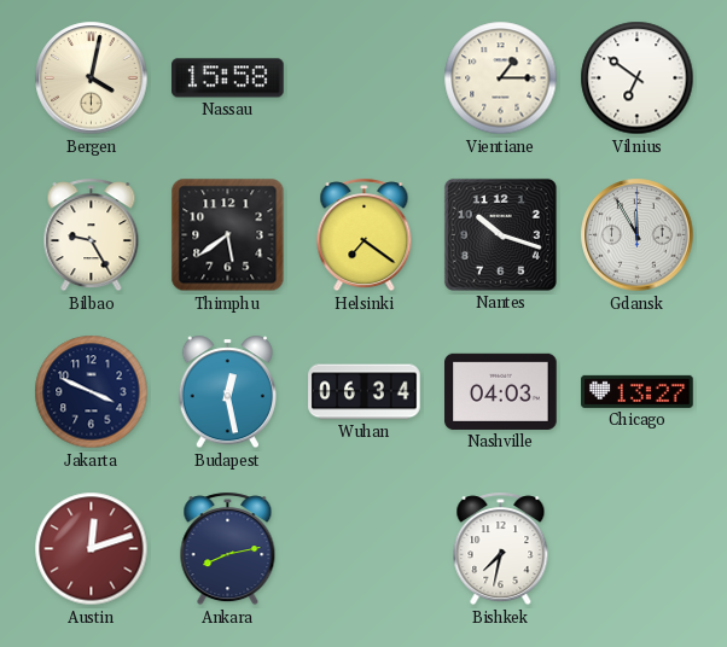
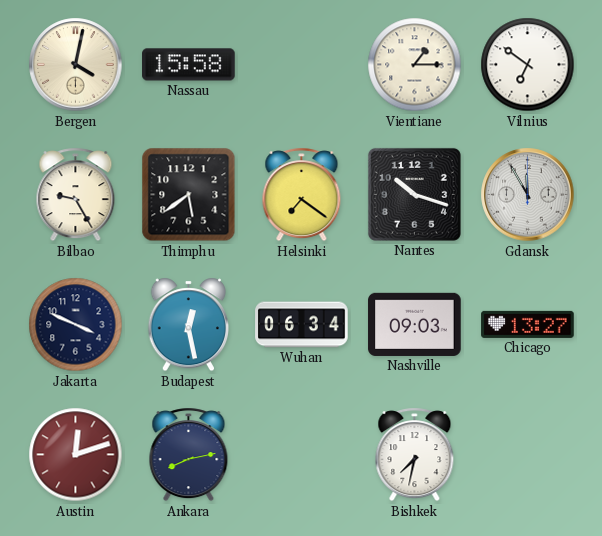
Nashville: 04:03 -> 09:03 (415, 324)
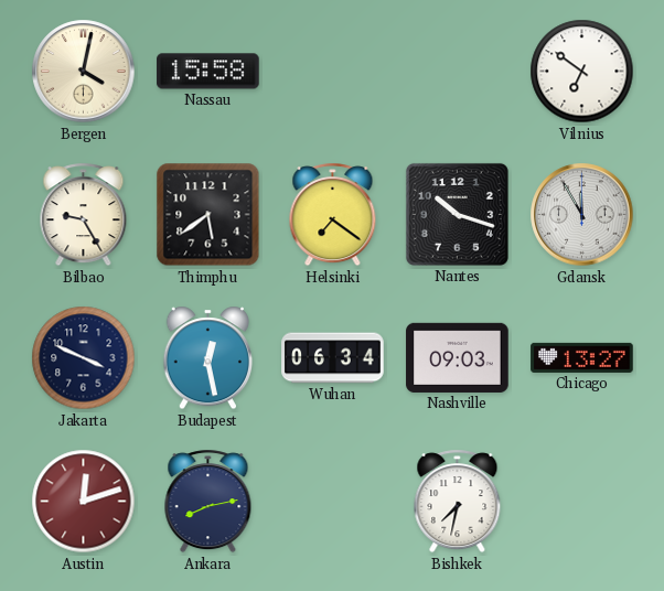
Vientiane: 1:15 -> none (415, 65)
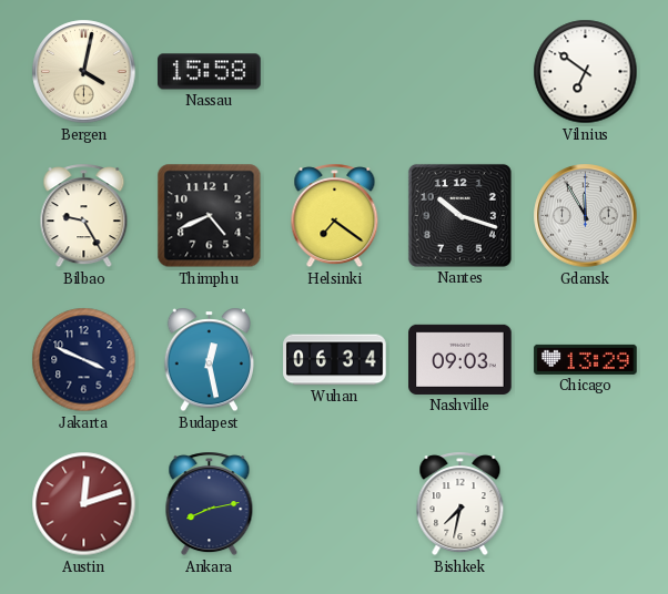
Thimphu: 5:39 -> 4:41 (210, 216)
Chicago: 13:27 -> 13:29 (586, 359)
